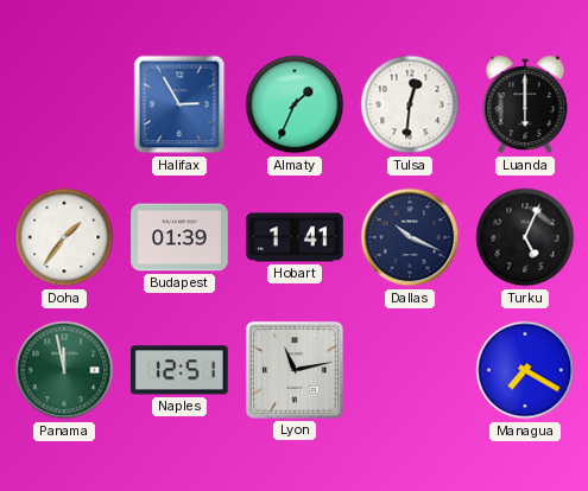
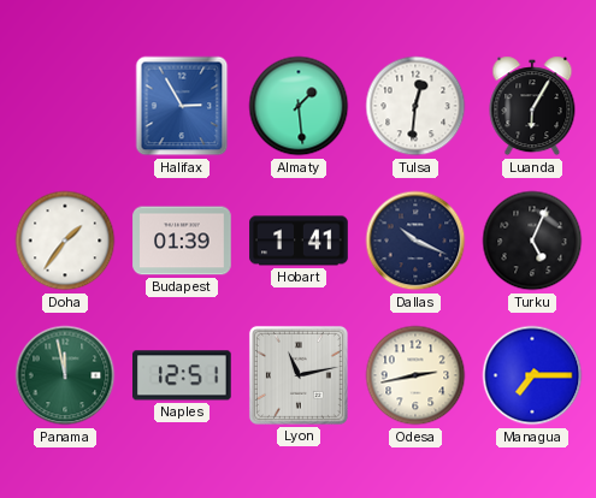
Almaty: 1:34 -> 1:29 (299, 106)
Luanda: 6:00 -> 6:05 (532, 106)
Odesa: none -> 2:43 (415, 375)
Managua: 7:20 -> 7:15 (532, 375)
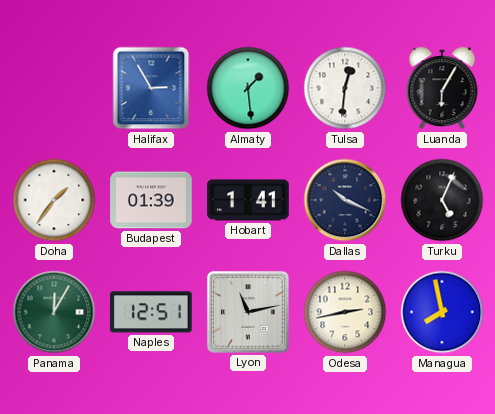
Panama: 11:58 -> 12:05 (54, 312)
Managua: 7:15 -> 7:58 (442, 312)
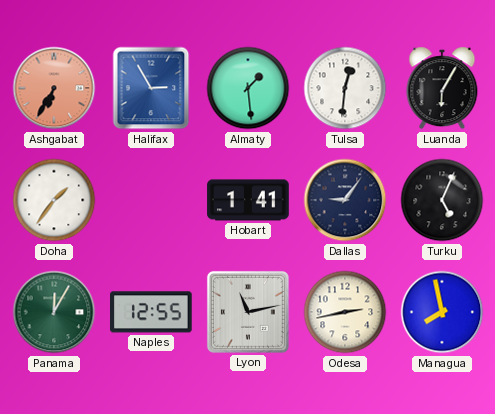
Ashgabat: none -> 6:35 (54, 88)
Budapest: 01:39 -> none (151, 200)
Dallas: 10:19 -> 9:06 (345, 200)
Naples: 12:51 -> 12:55 (152, 312)
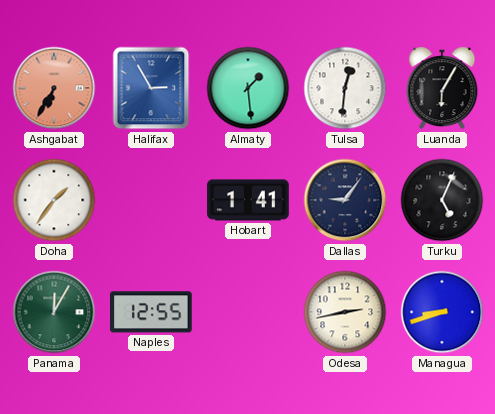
Lyon: 11:13 -> none (248, 312)
Managua: 7:58 -> 8:42 (442, 312)
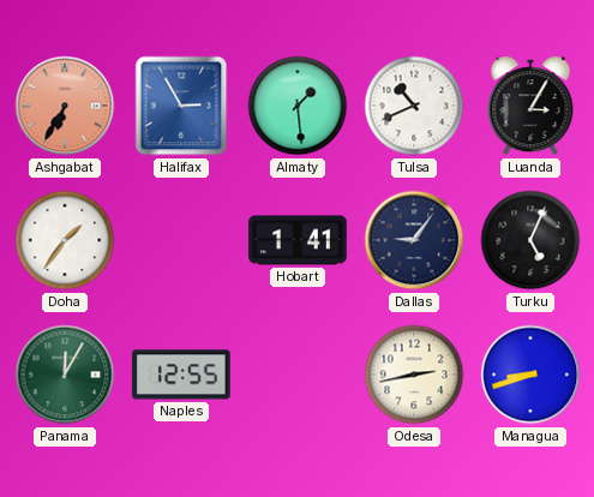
Tulsa: 12:31 -> 10:41 (414, 106)
Luanda: 6:05 -> 3:05 (530, 106)
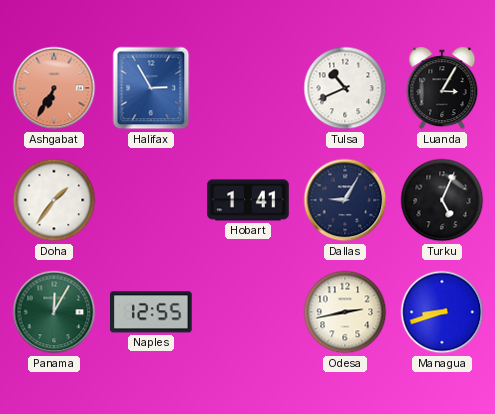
Almaty: 1:29 -> none (298, 106)
Dallas: 9:06 -> 9:05 (345, 200)
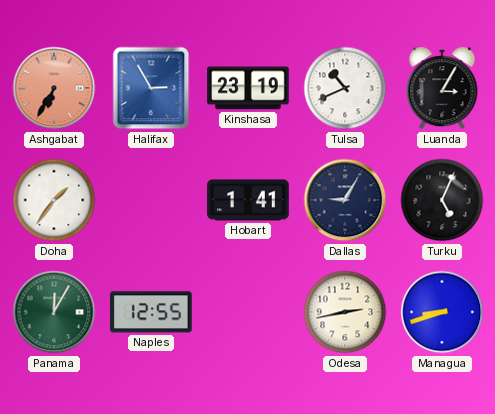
Kinshasa: none -> 23:19 (248, 88)
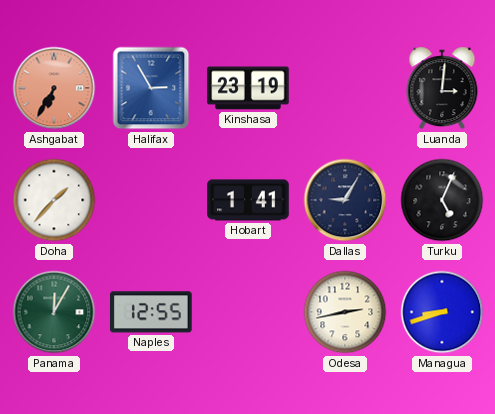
Tulsa: 10:41 -> none (345, 88)
Luanda: 3:05 -> 3:01 (442, 88)
Doha: 1:36 -> 1:37 (54, 200)
